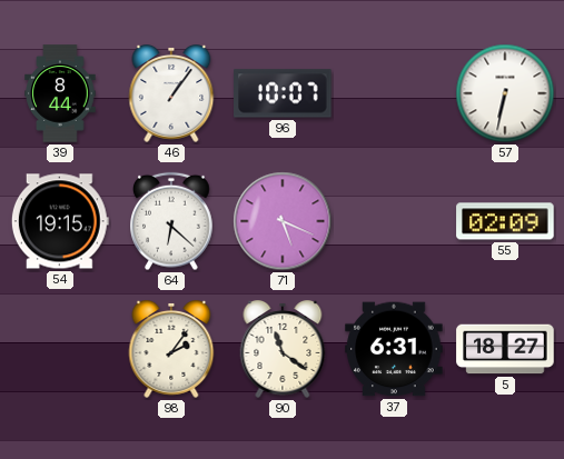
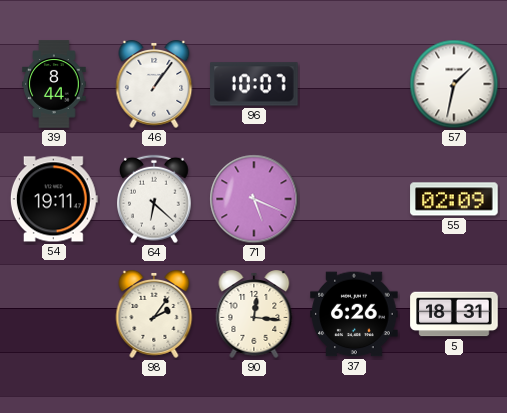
57: 6:32 -> 1:32 (454, 84)
54: 19:15 -> 19:11 (54, 199)
90: 11:21 -> 12:16 (254, 315)
37: 6:31 -> 6:26 (354, 314)
5: 18:27 -> 18:31 (454, 314)
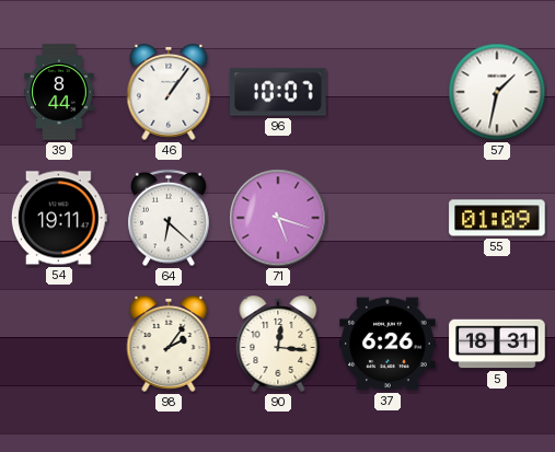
71: 5:19 -> 5:18 (278, 218)
55: 02:09 -> 01:09 (497, 218)
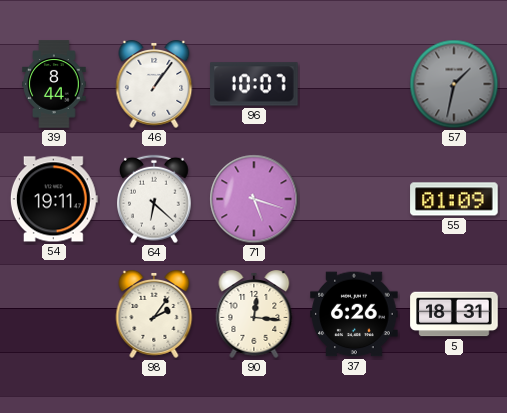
57 dial: white -> grey (454, 84)
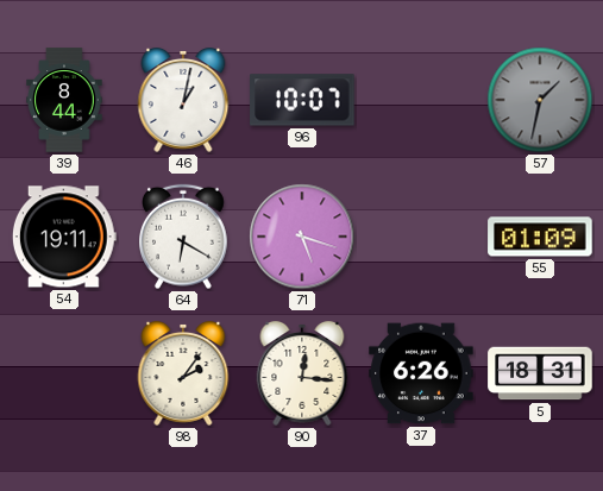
46: 1:06 -> 1:02 (183, 101)
64: 6:22 -> 6:20 (184, 237)
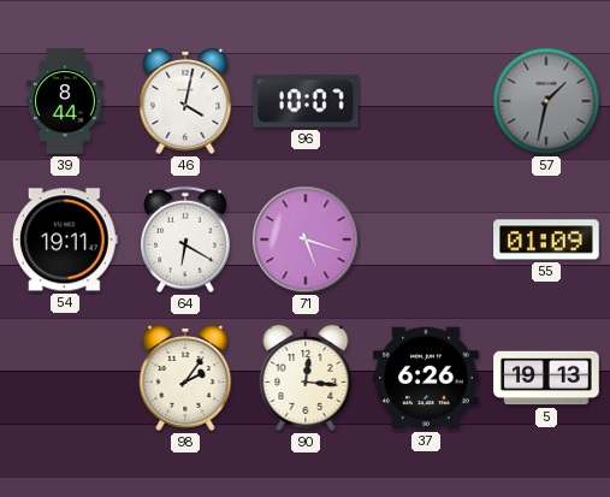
46: 1:02 -> 4:02 (185, 102)
5: 18:31 -> 19:13 (546, 378)
